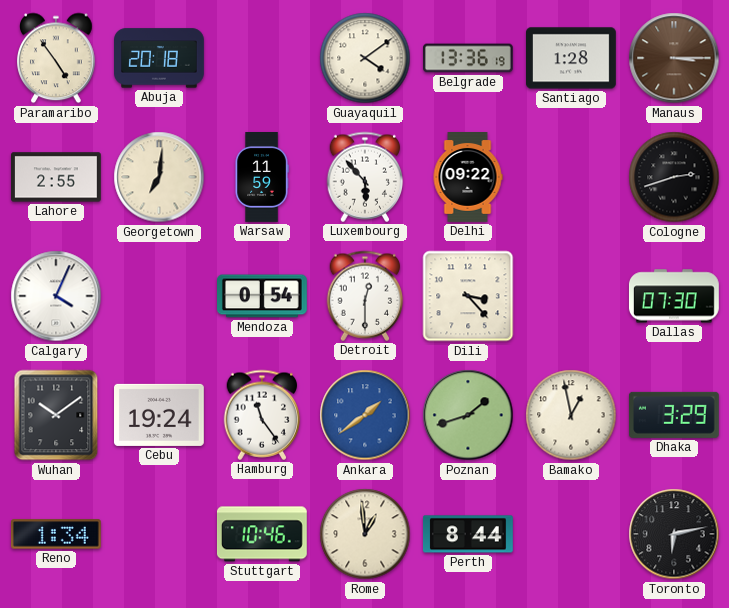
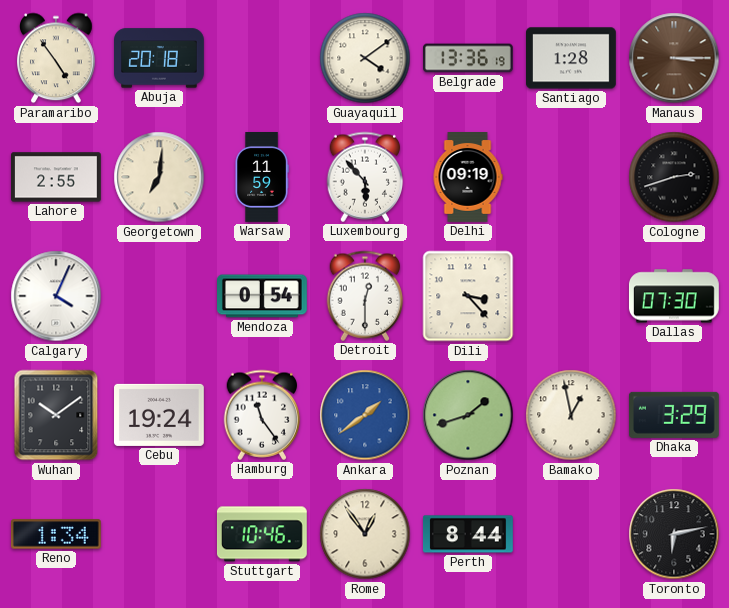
Delhi: 09:22 -> 09:19 (468, 178)
Rome: 12:59 -> 12:54 (365, 534)
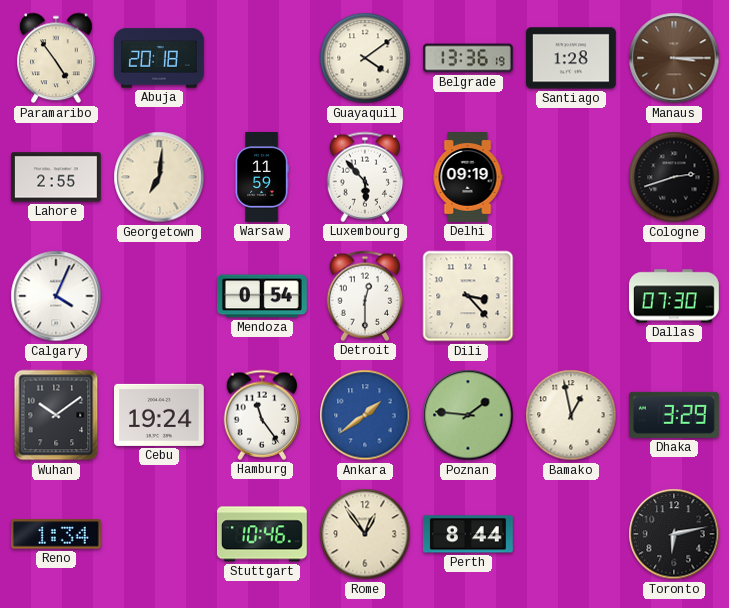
Poznan: 1:42 -> 1:46 (468, 415)
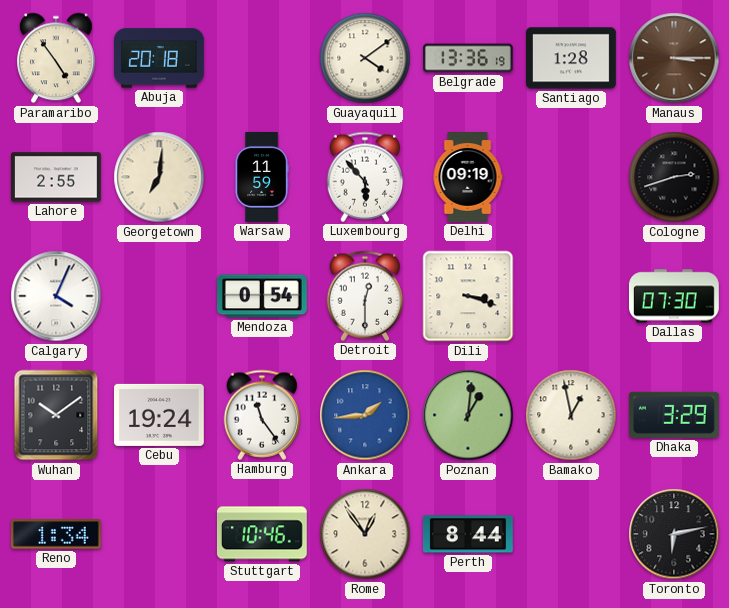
Dili: 3:23 -> 3:18 (468, 296)
Ankara: 1:39 -> 1:44 (365, 415)
Poznan: 1:46 -> 1:01 (468, 415)
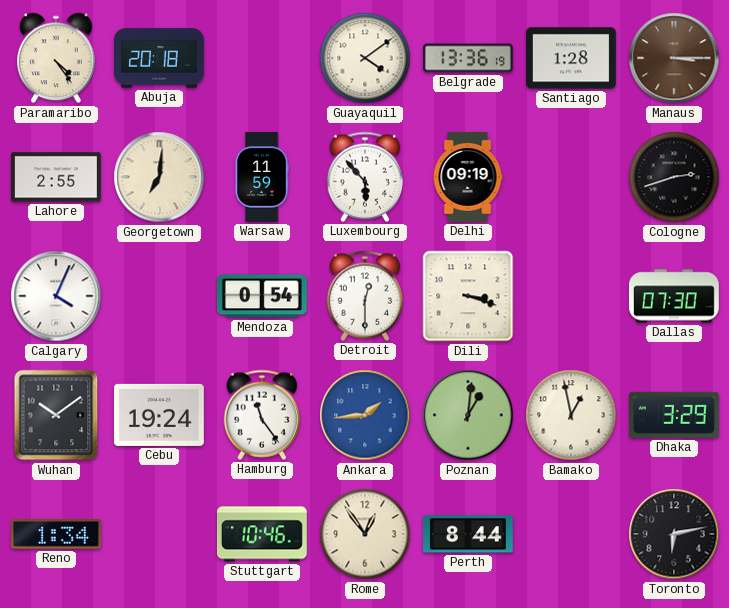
Paramaribo: 4:54 -> 4:24 (57, 58)
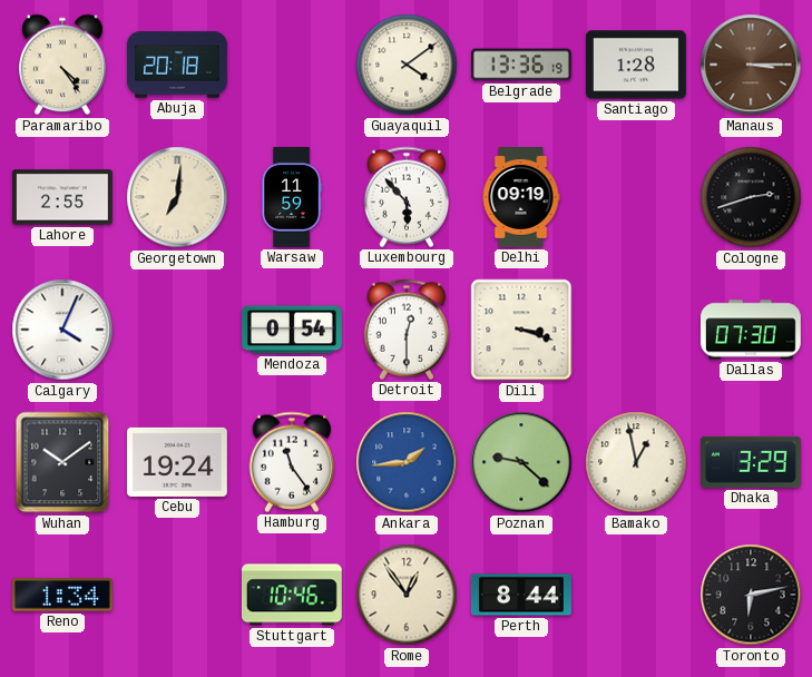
Poznan: 1:01 -> 9:22 (521, 462)
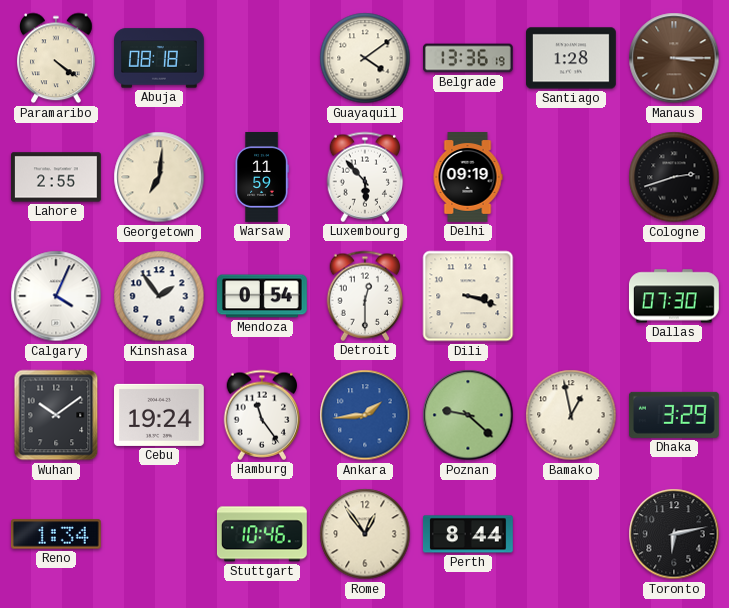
Paramaribo: 4:24 -> 4:21 (57, 58)
Abuja: 20:18 -> 08:18 (160, 58)
Kinshasa: none -> 1:54 (159, 296)
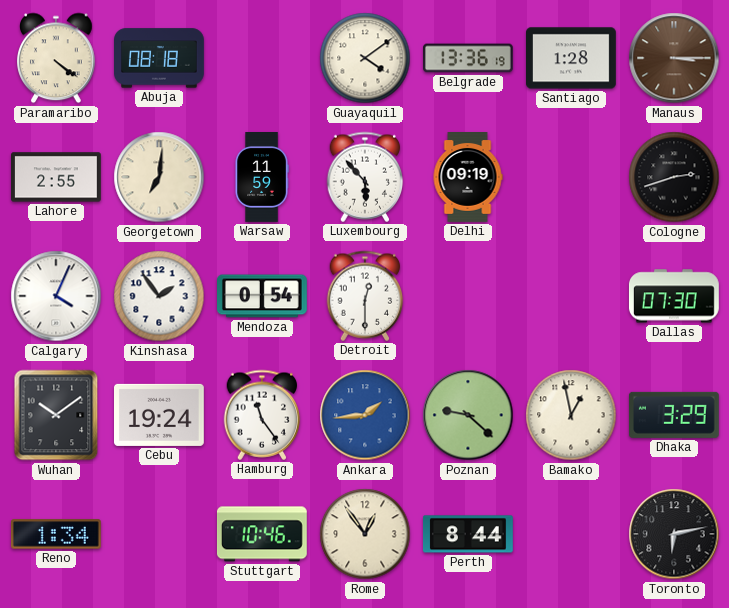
Dili: 3:18 -> none (468, 296)
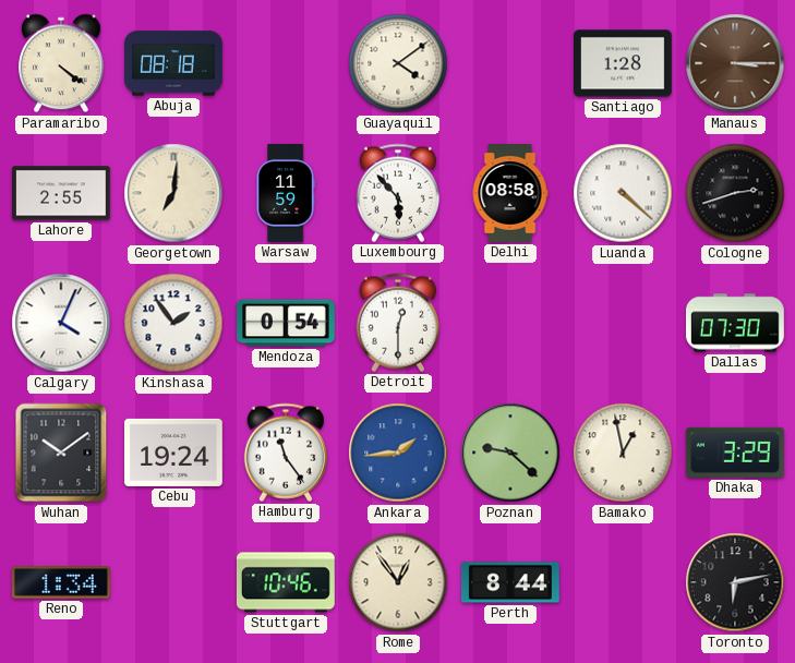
Belgrade: 13:36 -> none (469, 58)
Delhi: 09:19 -> 08:58 (510, 194)
Luanda: none -> 4:22 (623, 193)
